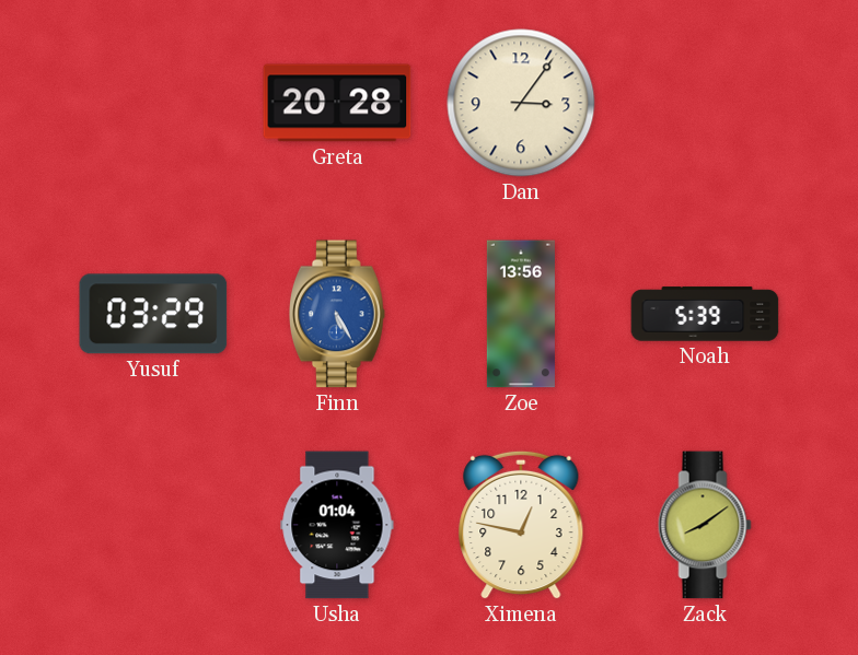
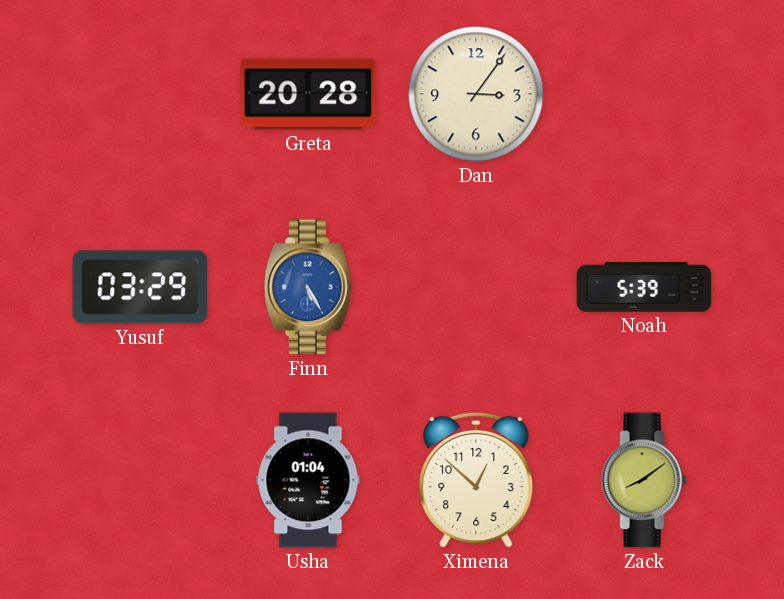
Zoe: 13:56 -> none (521, 314)
Ximena: 12:47 -> 12:52 (476, 480)
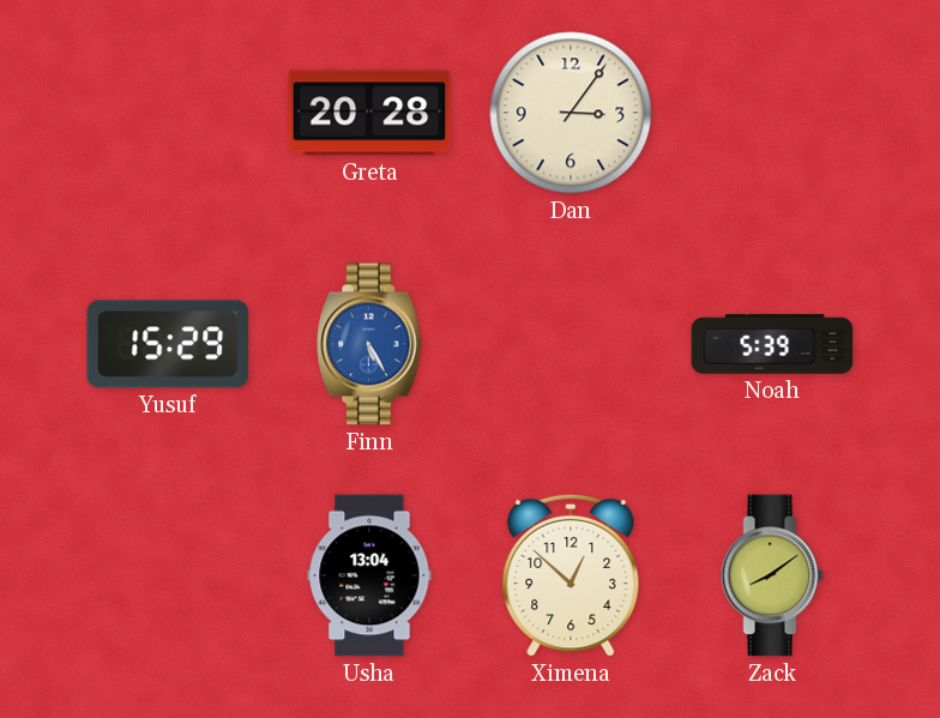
Yusuf: 03:29 -> 15:29 (168, 344)
Usha: 01:04 -> 13:04 (369, 575)
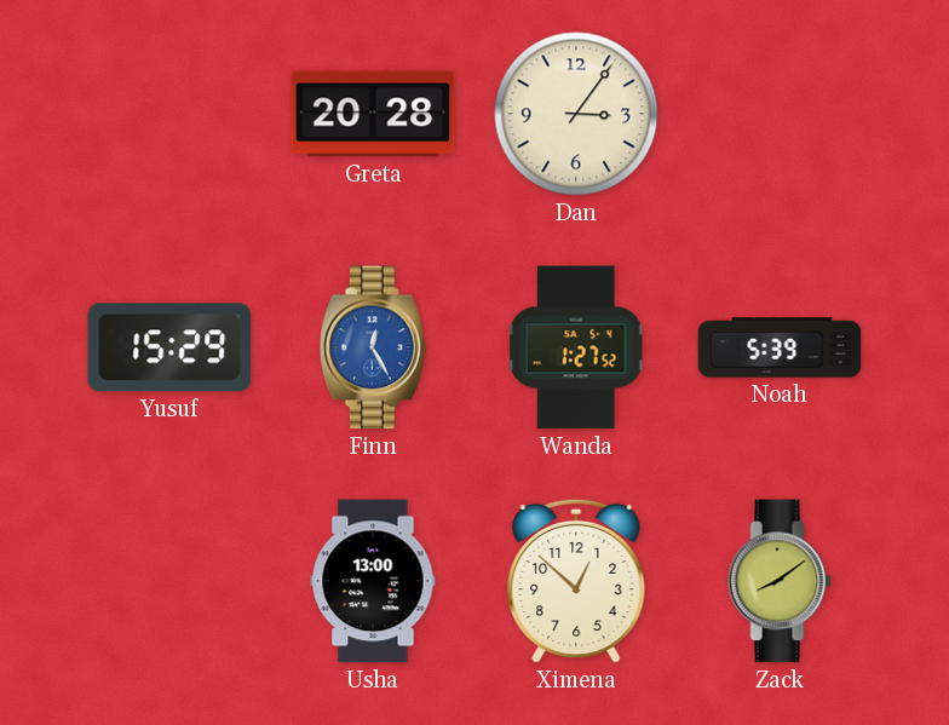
Finn: 5:25 -> 12:25 (374, 347)
Wanda: none -> 1:27 (576, 347)
Usha: 13:04 -> 13:00 (373, 581)
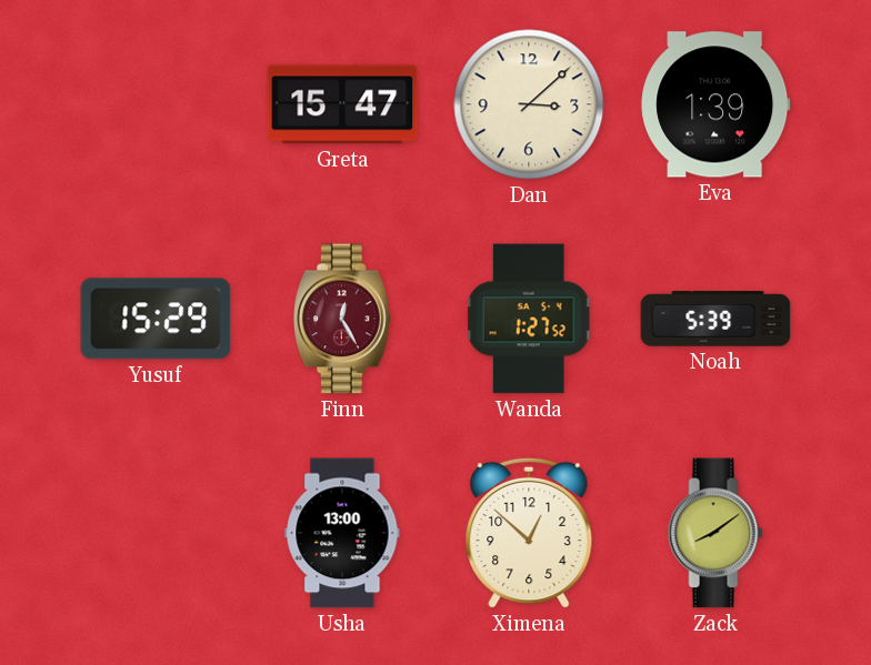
Greta: 20:28 -> 15:47 (342, 104)
Dan: 3:06 -> 3:08 (529, 104)
Eva: none -> 1:39 (715, 104)
Finn dial: blue -> burgundy (343, 319)
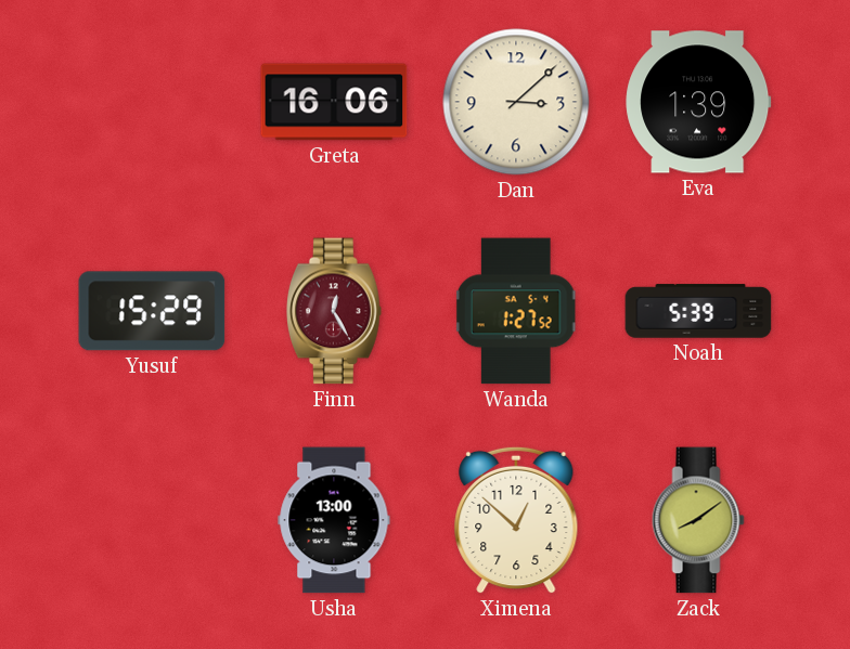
Greta: 15:47 -> 16:06 (334, 102)
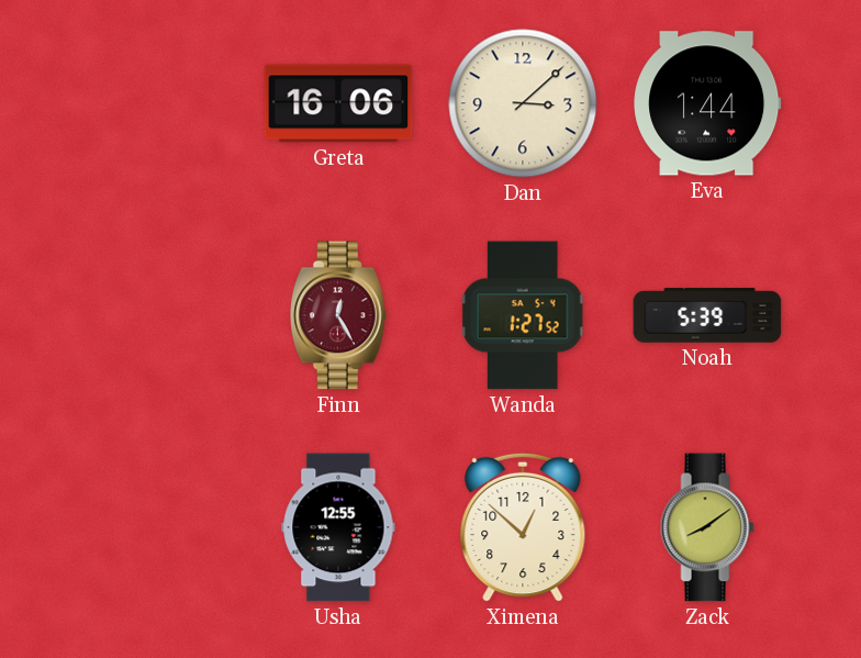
Eva: 1:39 -> 1:44 (707, 103)
Yusuf: 15:29 -> none (152, 311)
Usha: 13:00 -> 12:55 (338, 527)
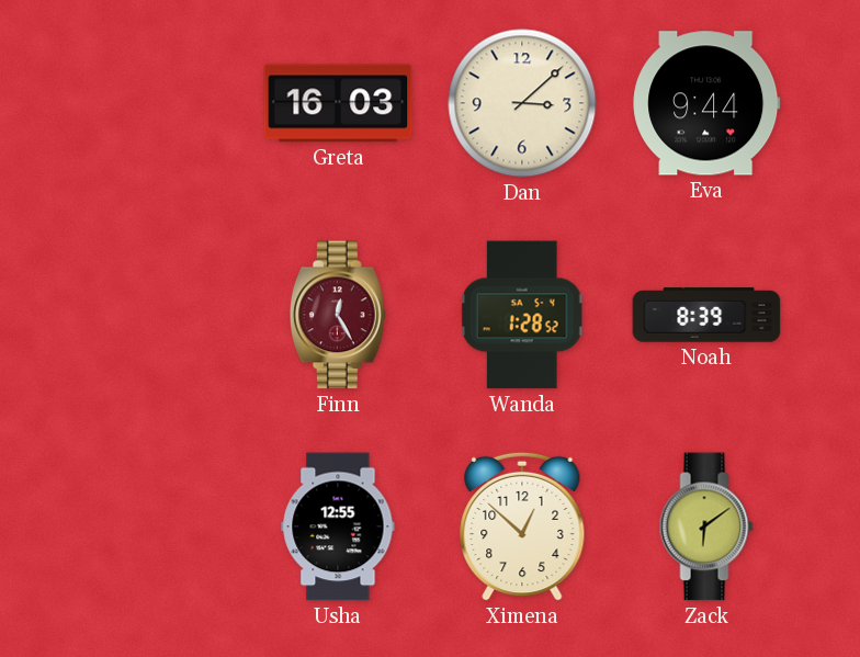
Greta: 16:06 -> 16:03 (338, 103)
Eva: 1:44 -> 9:44 (706, 103)
Wanda: 1:27 -> 1:28 (522, 315)
Noah: 5:39 -> 8:39 (706, 315)
Zack: 8:09 -> 6:09 (706, 526)
